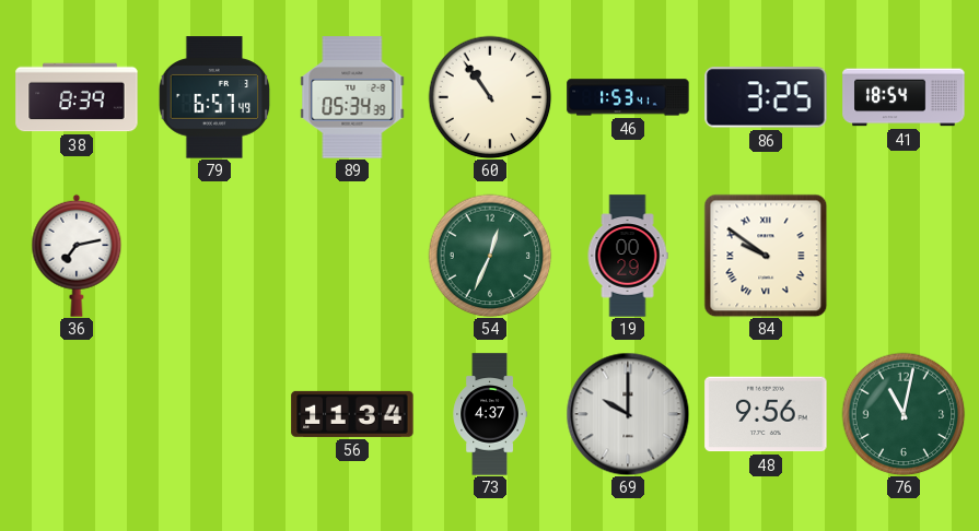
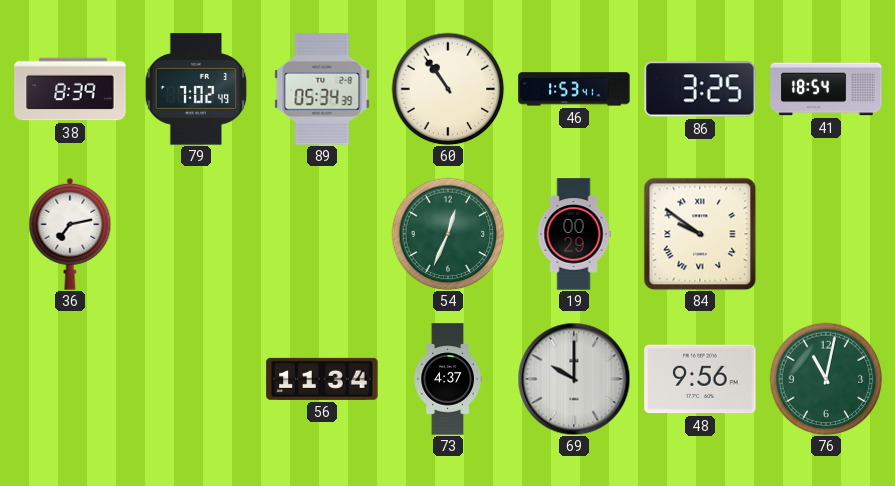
79: 6:57 -> 7:02 (196, 89)
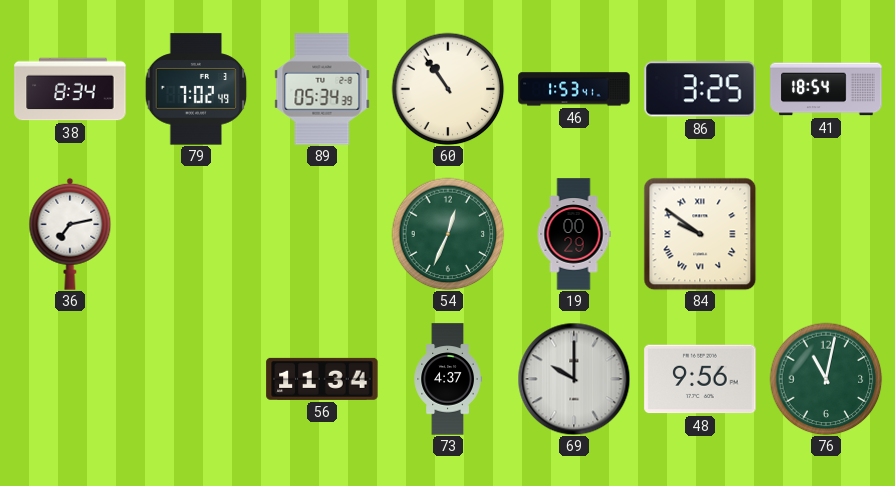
38: 8:39 -> 8:34 (70, 89)
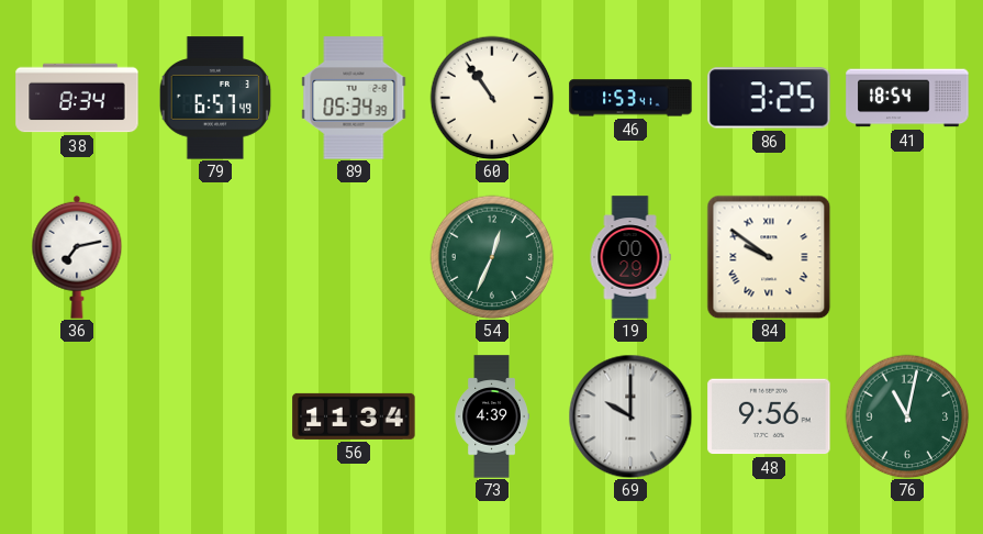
79: 7:02 -> 6:57 (215, 98)
73: 4:37 -> 4:39 (492, 416)
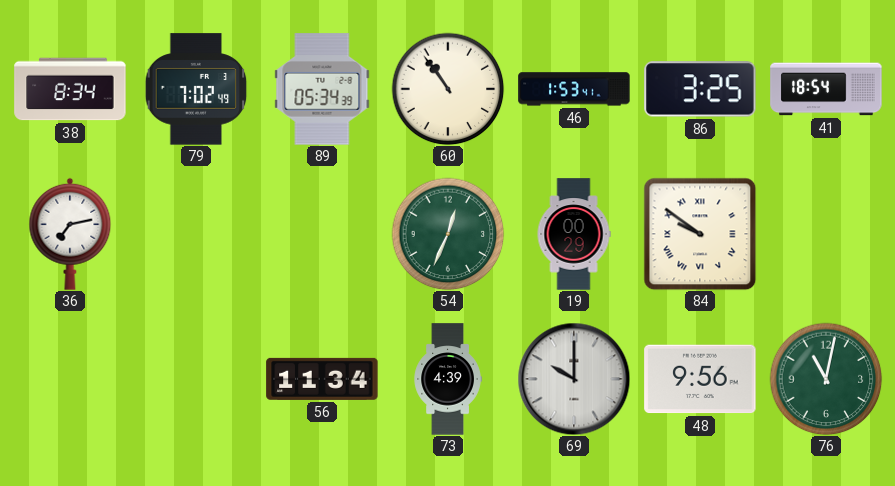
79: 6:57 -> 7:02 (196, 89)
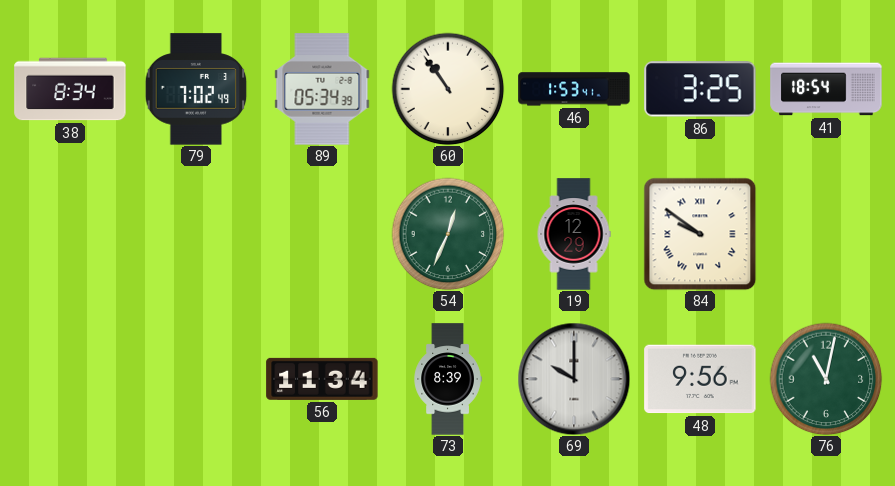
36: 7:13 -> none (70, 234)
19: 00:29 -> 12:29 (574, 234)
73: 4:39 -> 8:39 (448, 379)
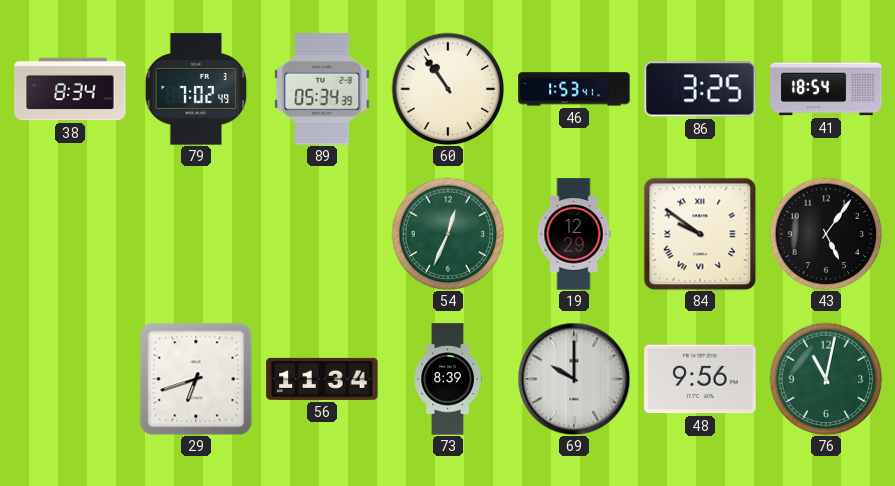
43: none -> 5:06 (826, 234)
29: none -> 6:42 (196, 379)
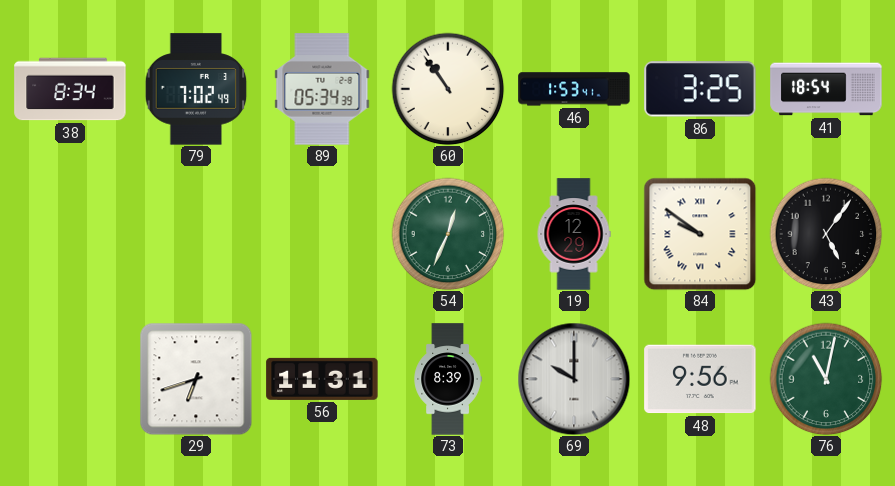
56: 11:34 -> 11:31 (322, 379)
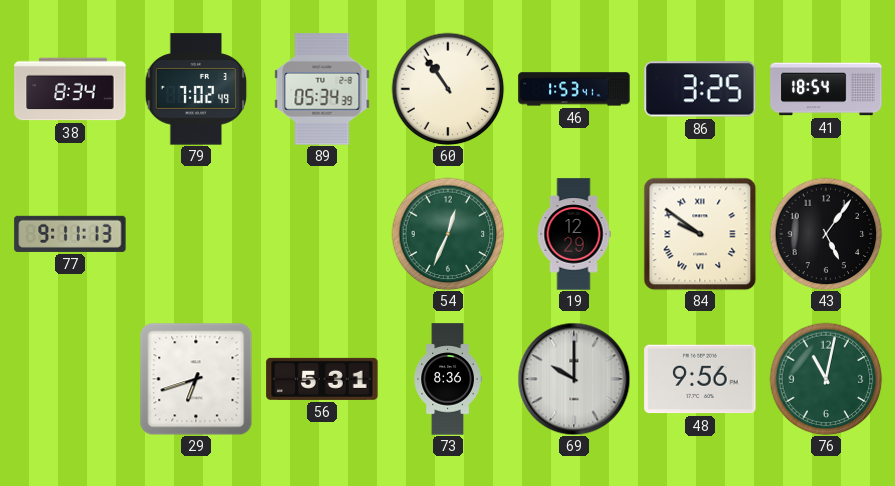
77: none -> 9:11 (70, 234)
56: 11:31 -> 5:31 (322, 379)
73: 8:39 -> 8:36 (448, 379)
